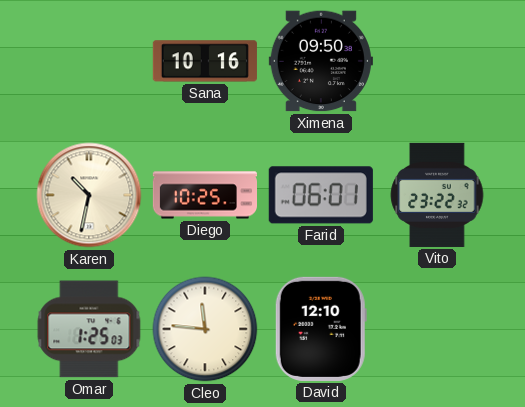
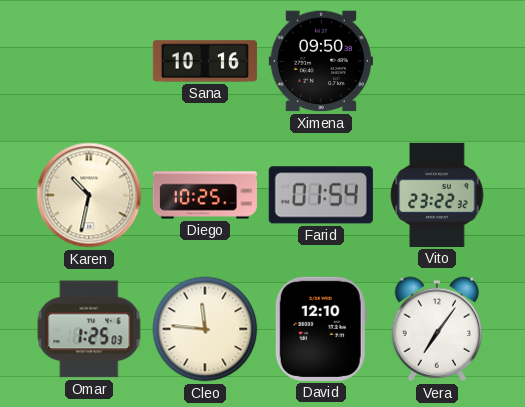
Farid: 06:01 -> 01:54 (321, 195)
Vera: none -> 7:06 (436, 329)
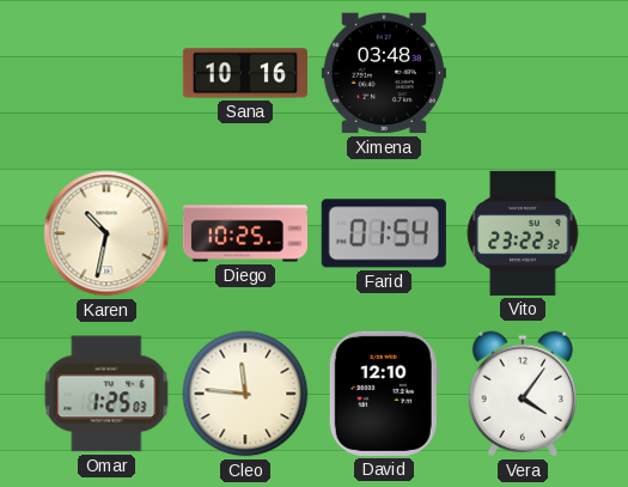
Ximena: 09:50 -> 03:48 (384, 73)
Vera: 7:06 -> 4:06 (522, 394)
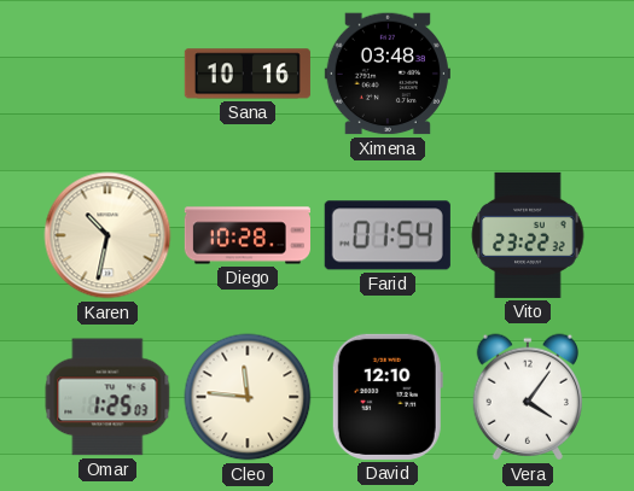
Diego: 10:25 -> 10:28 (246, 235)
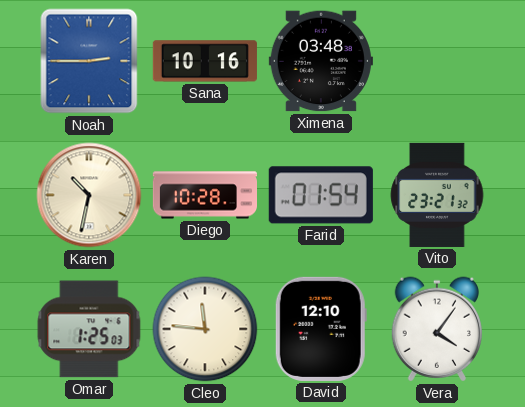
Noah: none -> 2:45 (89, 61)
Vito: 23:22 -> 23:21 (437, 195)
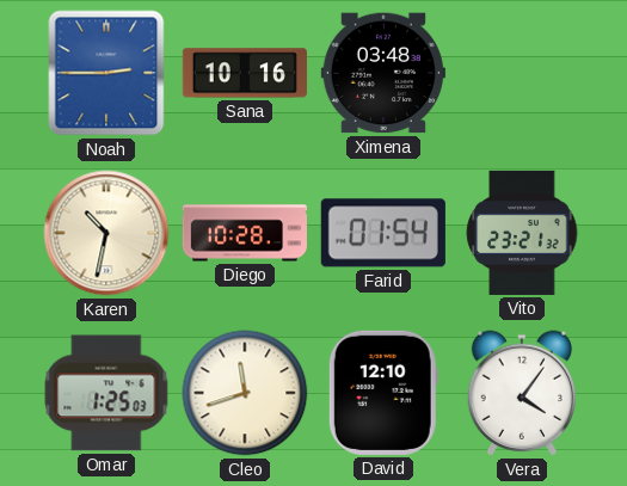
Cleo: 11:46 -> 11:42 (245, 393)
